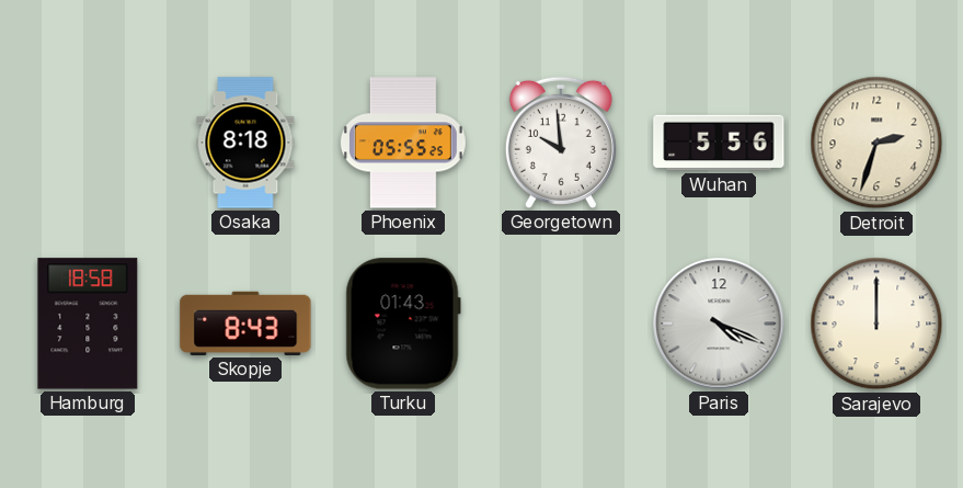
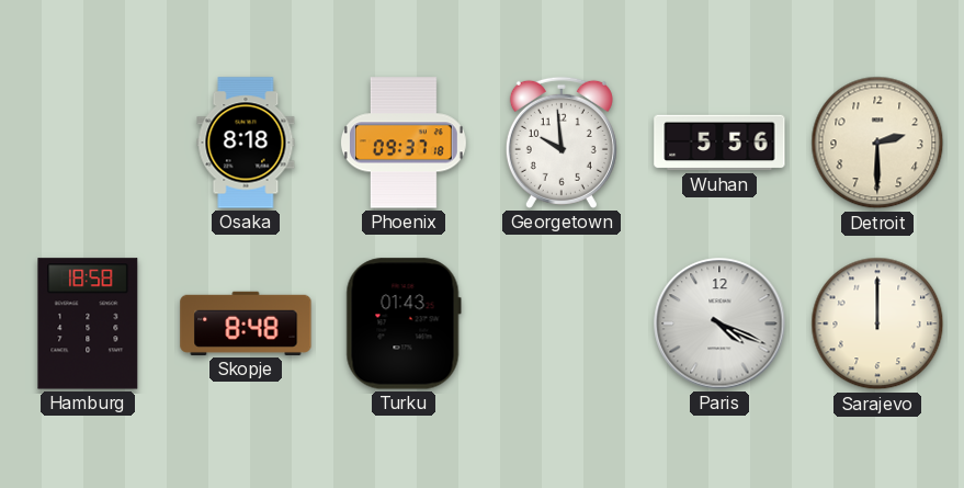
Phoenix: 05:55 -> 09:37 (404, 143)
Detroit: 2:33 -> 2:30 (877, 143)
Skopje: 8:43 -> 8:48 (246, 324)
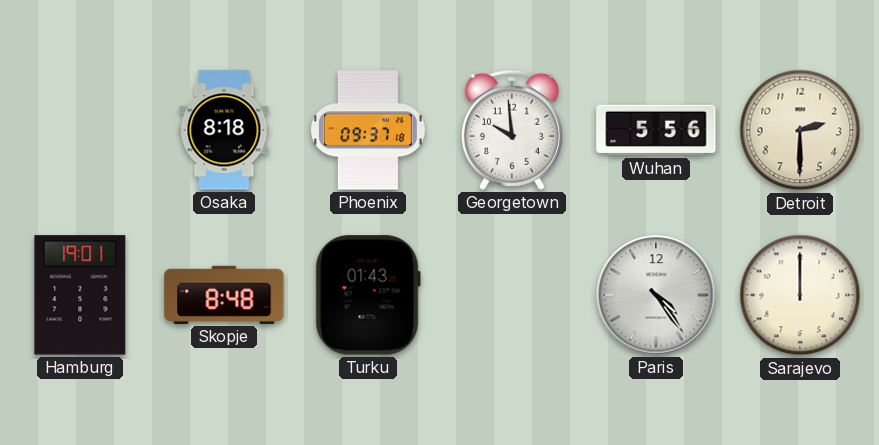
Hamburg: 18:58 -> 19:01 (80, 295)
Paris: 4:19 -> 4:24 (656, 295)
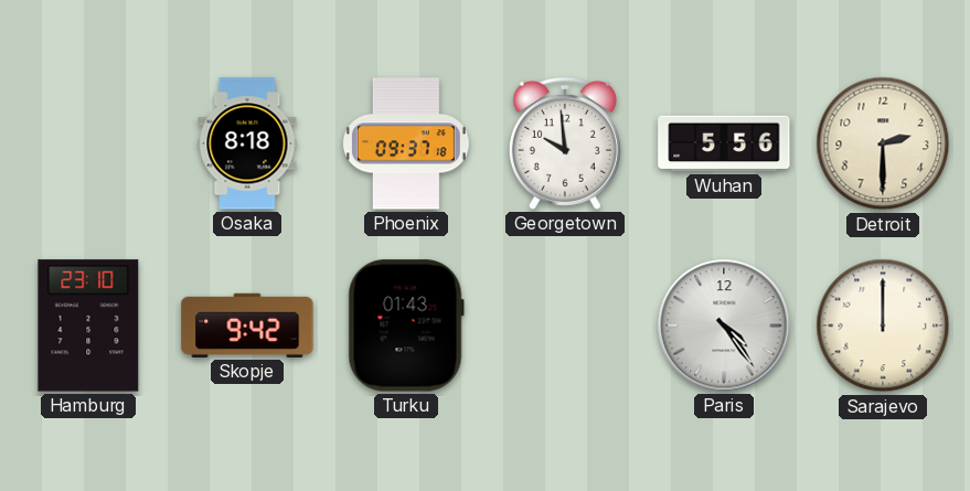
Hamburg: 19:01 -> 23:10 (88, 325)
Skopje: 8:48 -> 9:42 (247, 325)
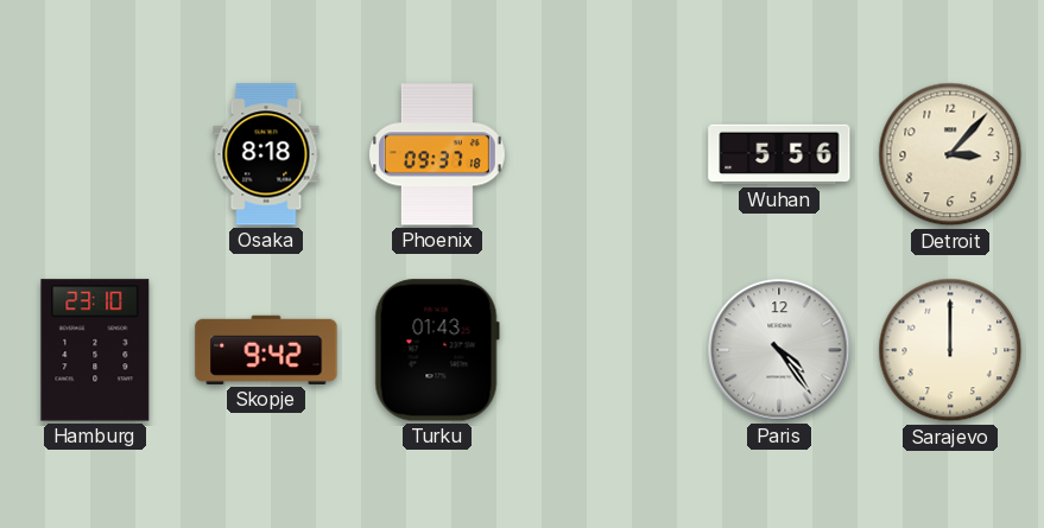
Georgetown: 9:59 -> none (565, 143)
Detroit: 2:30 -> 3:07 (950, 154)
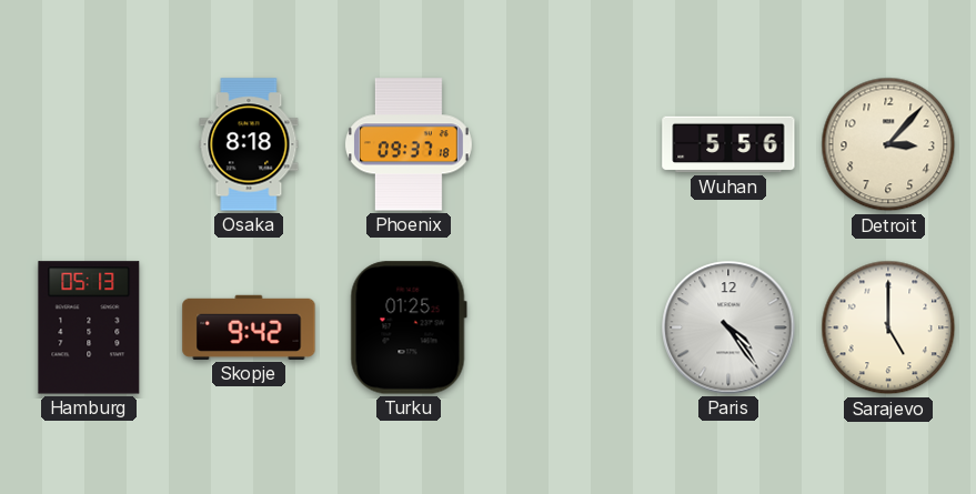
Hamburg: 23:10 -> 05:13 (89, 327)
Turku: 01:43 -> 01:25 (409, 327)
Sarajevo: 12:00 -> 5:00 (888, 327)
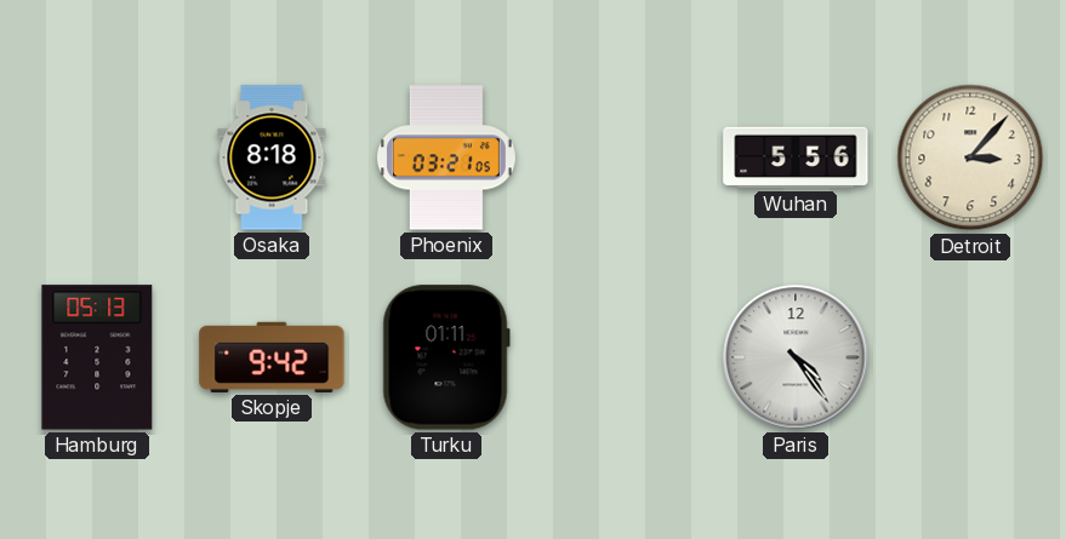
Phoenix: 09:37 -> 03:21 (446, 157)
Turku: 01:25 -> 01:11 (446, 357)
Sarajevo: 5:00 -> none (888, 327)
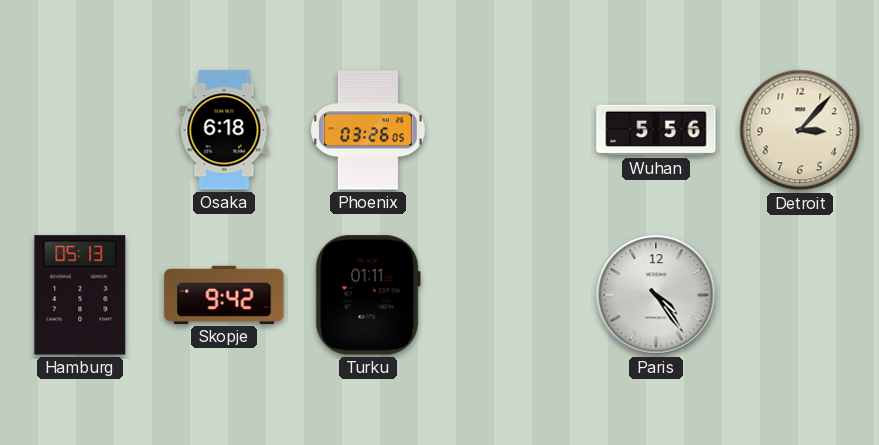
Osaka: 8:18 -> 6:18 (224, 130)
Phoenix: 03:21 -> 03:26 (368, 130)
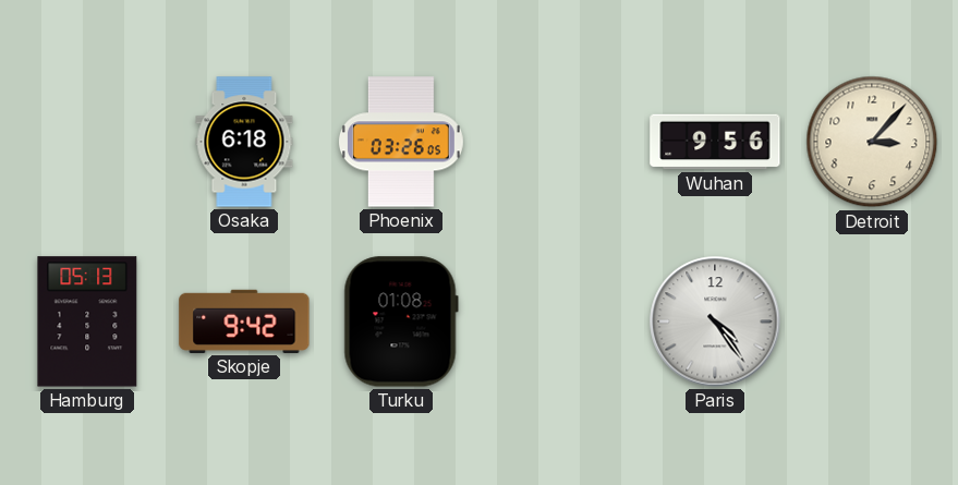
Wuhan: 5:56 -> 9:56 (715, 142)
Turku: 01:11 -> 01:08 (401, 322)
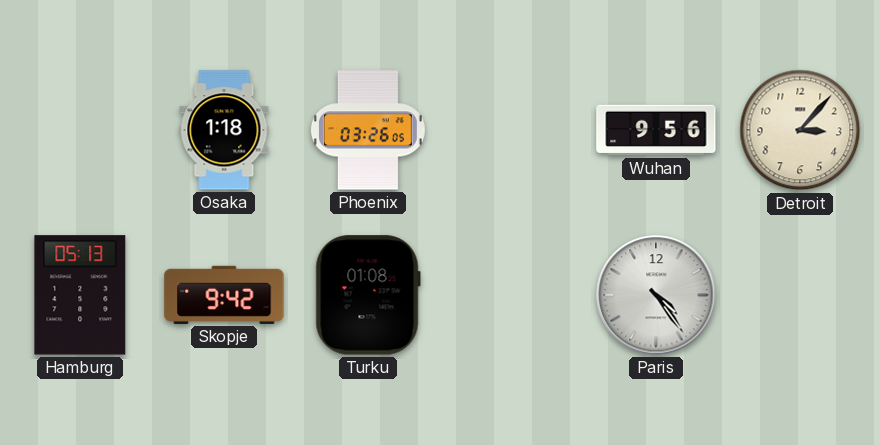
Osaka: 6:18 -> 1:18 (224, 130)
